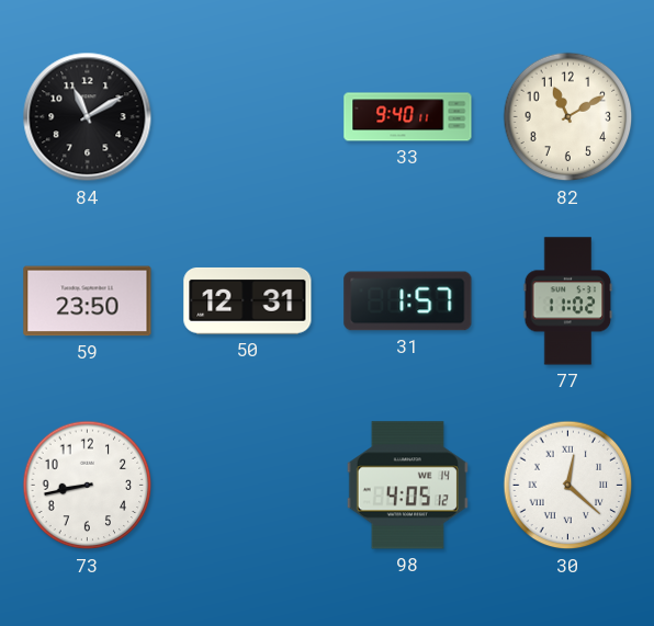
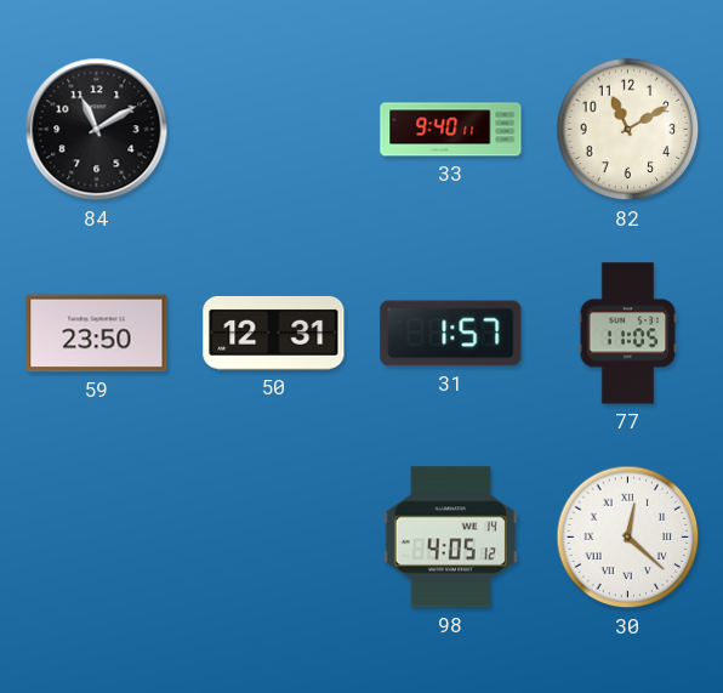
77: 11:02 -> 11:05 (628, 334)
73: 8:43 -> none (88, 486)
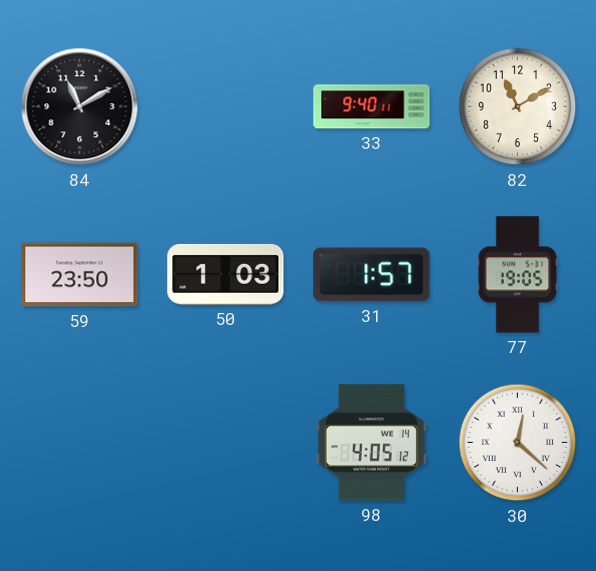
50: 12:31 -> 1:03 (226, 274)
77: 11:05 -> 19:05 (518, 275)
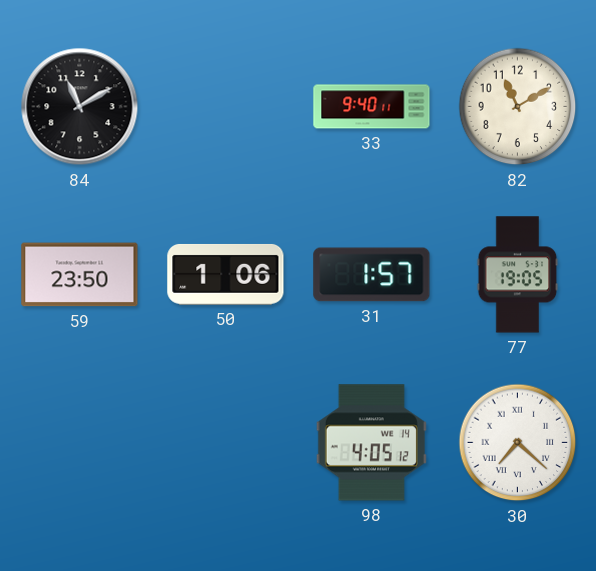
50: 1:03 -> 1:06 (226, 274)
30: 12:22 -> 7:22 (518, 443)
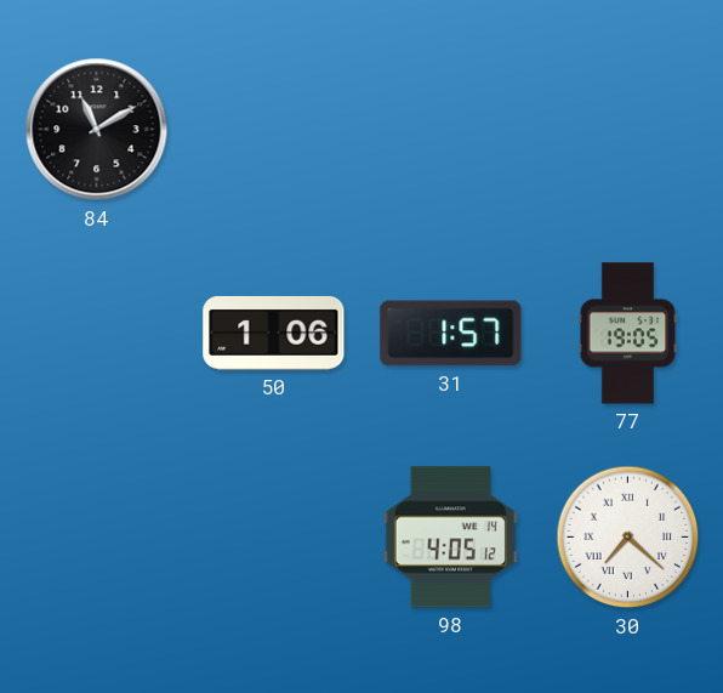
33: 9:40 -> none (372, 107)
82: 11:10 -> none (518, 107)
59: 23:50 -> none (80, 275)
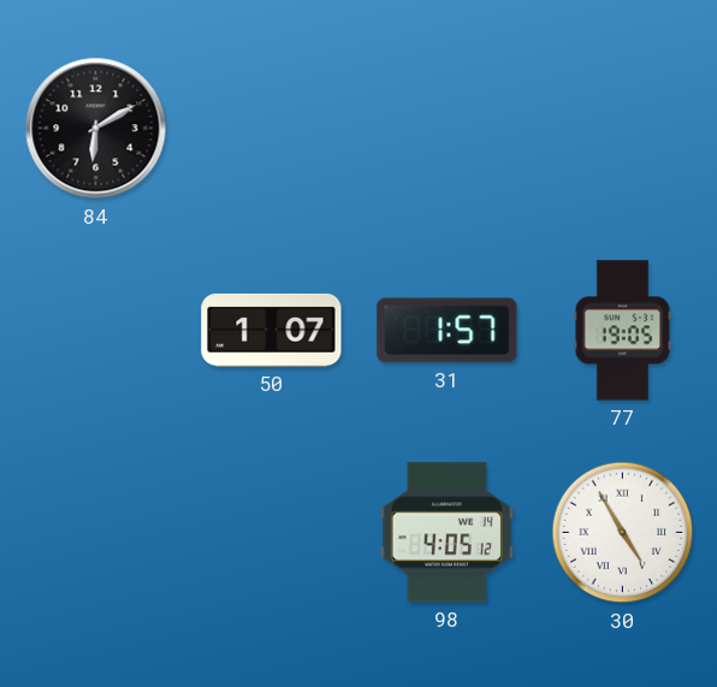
84: 11:10 -> 6:10 (96, 129)
50: 1:06 -> 1:07 (272, 330)
30: 7:22 -> 4:55 (623, 533)
